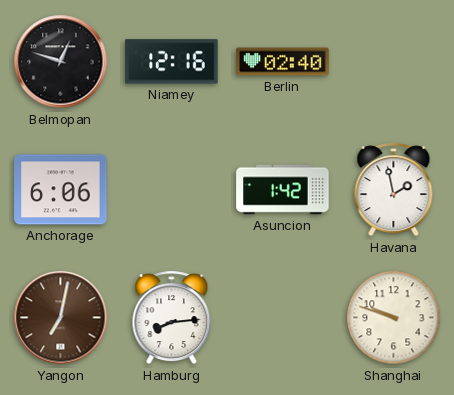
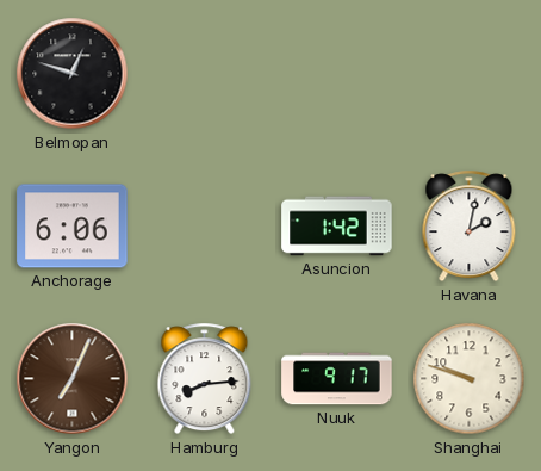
Niamey: 12:16 -> none (172, 62)
Berlin: 02:40 -> none (283, 62)
Havana: 1:58 -> 2:02 (470, 227)
Yangon: 7:02 -> 7:04 (73, 379)
Nuuk: none -> 9:17 (337, 379)
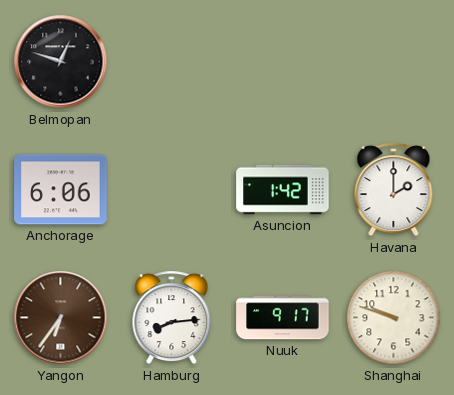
Havana: 2:02 -> 2:00 (394, 190)
Yangon: 7:04 -> 6:36 (61, 318)
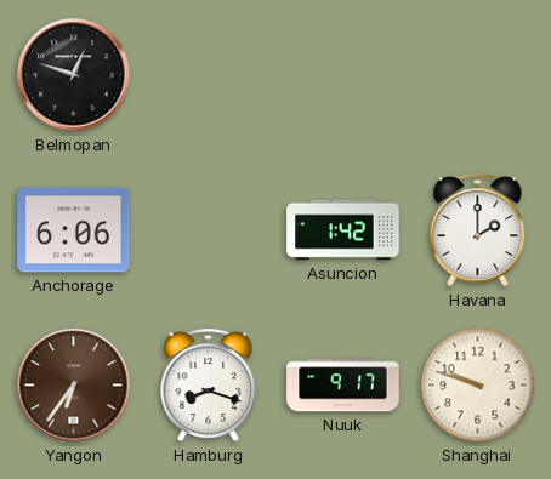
Hamburg: 8:14 -> 8:18 (209, 386)
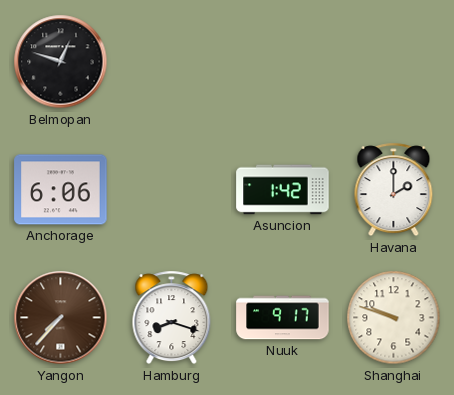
Yangon: 6:36 -> 7:37 (61, 318)
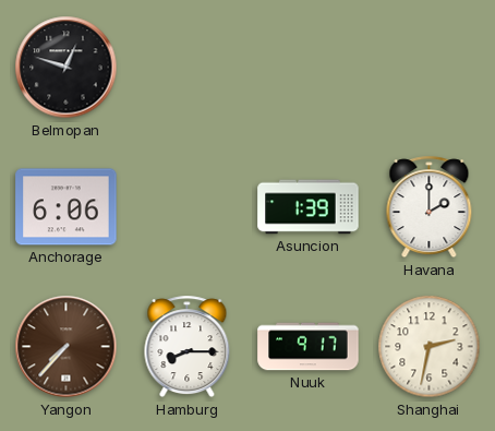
Asuncion: 1:42 -> 1:39 (309, 207)
Hamburg: 8:18 -> 8:15 (188, 347)
Shanghai: 9:48 -> 2:32 (430, 347)
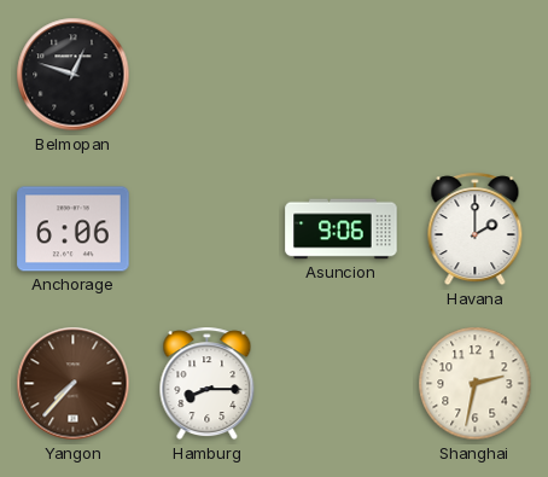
Asuncion: 1:39 -> 9:06 (342, 229)
Nuuk: 9:17 -> none (309, 347)
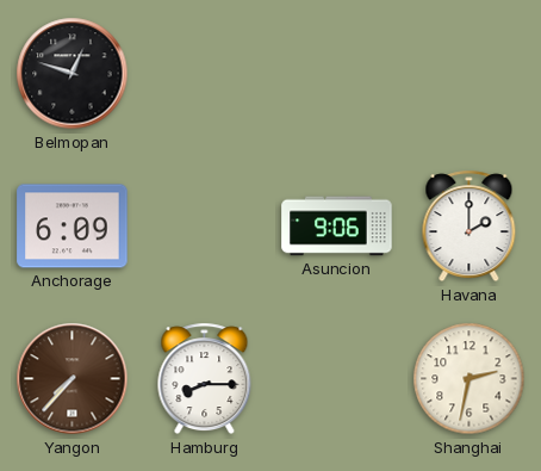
Anchorage: 6:06 -> 6:09 (73, 227)
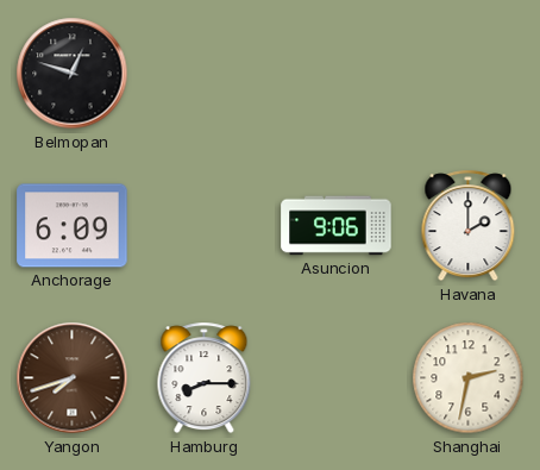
Yangon: 7:37 -> 7:42 (73, 378)
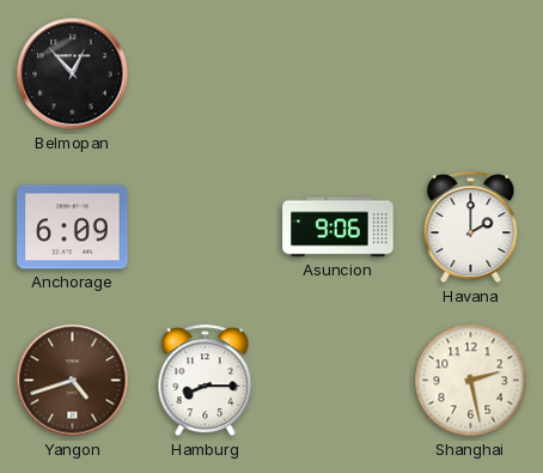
Belmopan: 12:48 -> 12:53 (73, 74)
Yangon: 7:42 -> 4:42 (73, 381)
Shanghai: 2:32 -> 2:28 (471, 381)
